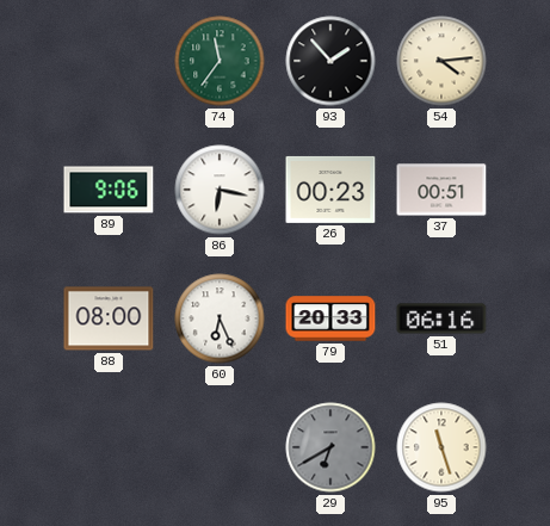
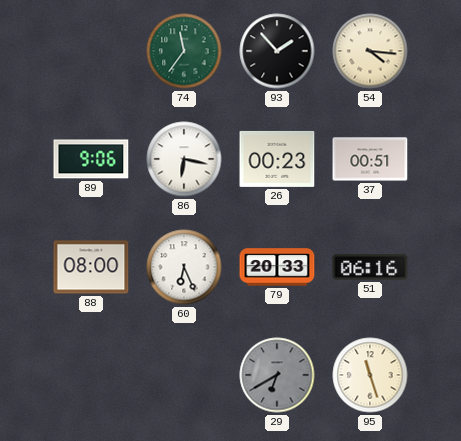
54: 4:14 -> 4:16 (370, 51)
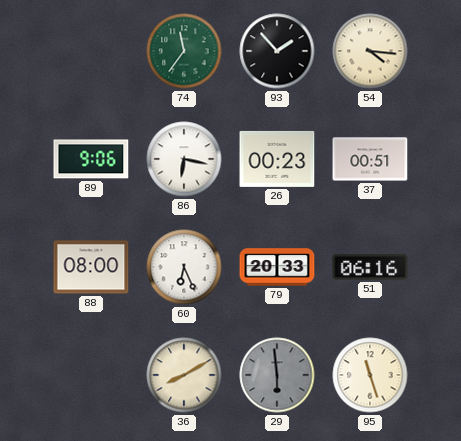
36: none -> 8:10 (184, 375)
29: 6:40 -> 5:59 (277, 375)
